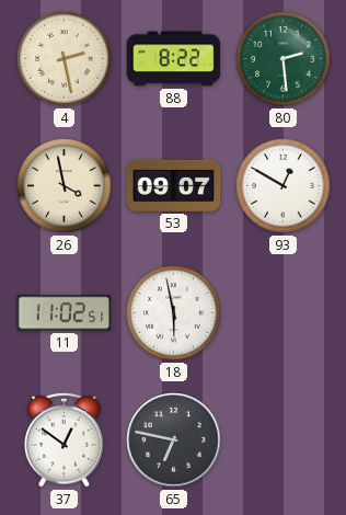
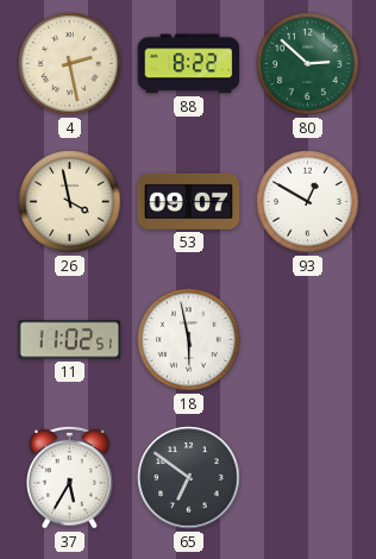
80: 2:29 -> 2:52 (308, 64)
37: 12:51 -> 5:35 (70, 477)
65: 6:47 -> 6:51 (189, 478)
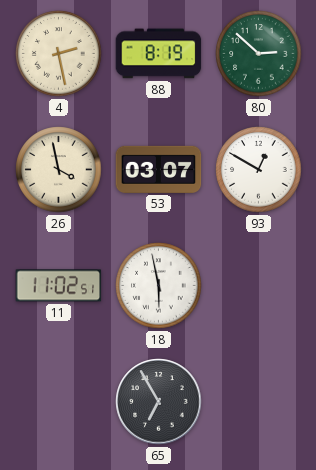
88: 8:22 -> 8:19 (159, 54)
53: 09:07 -> 03:07 (159, 169)
37: 5:35 -> none (70, 477)
65: 6:51 -> 6:55 (159, 402)
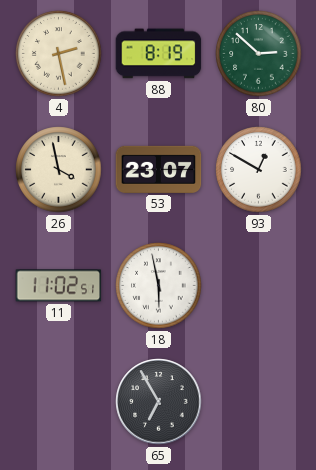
53: 03:07 -> 23:07 (159, 169)
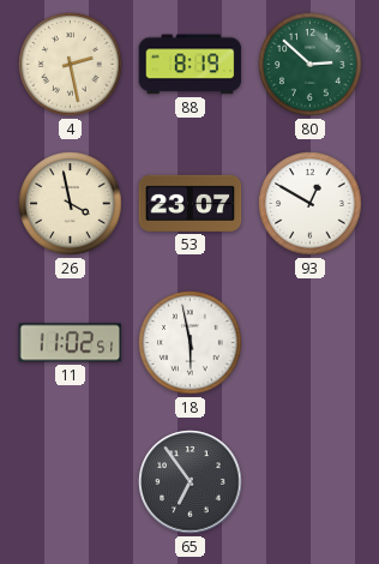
65: 6:55 -> 6:54 (191, 482)
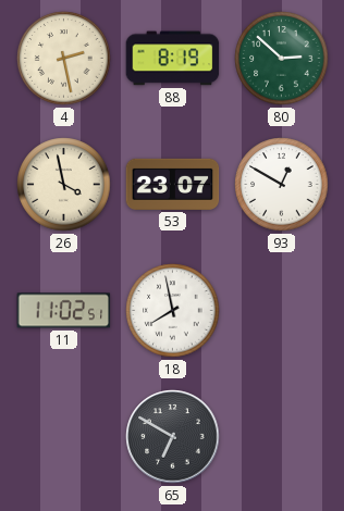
18: 5:58 -> 7:58 (173, 311)
65: 6:54 -> 6:50 (173, 437)
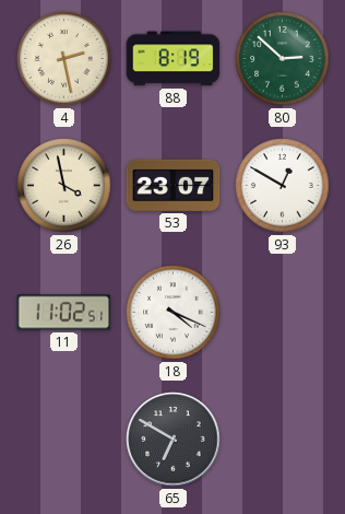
18: 7:58 -> 4:19 (174, 313)
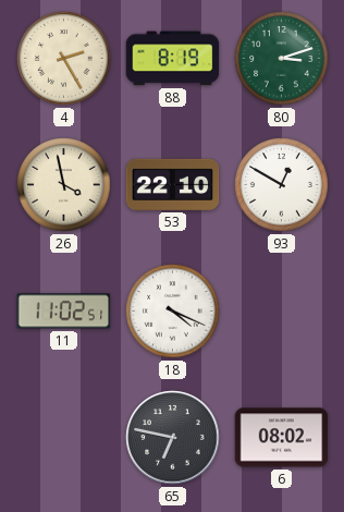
4: 2:28 -> 2:25 (64, 59)
80: 2:52 -> 3:12 (282, 59)
53: 23:07 -> 22:10 (173, 184)
65: 6:50 -> 6:47 (173, 438)
6: none -> 08:02 (282, 438)
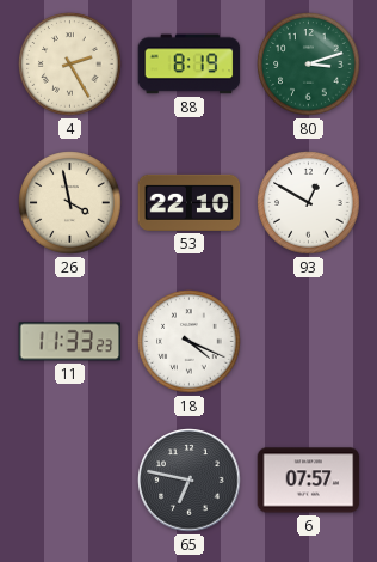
11: 11:02 -> 11:33 (70, 342)
6: 08:02 -> 07:57 (309, 481)
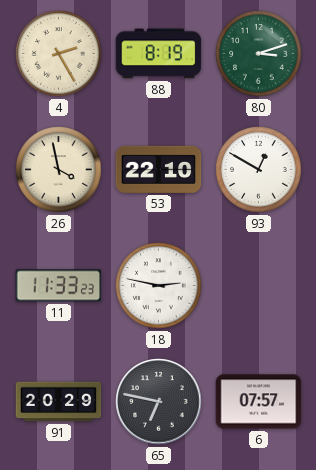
18: 4:19 -> 2:47 (159, 286)
91: none -> 20:29 (59, 402)
